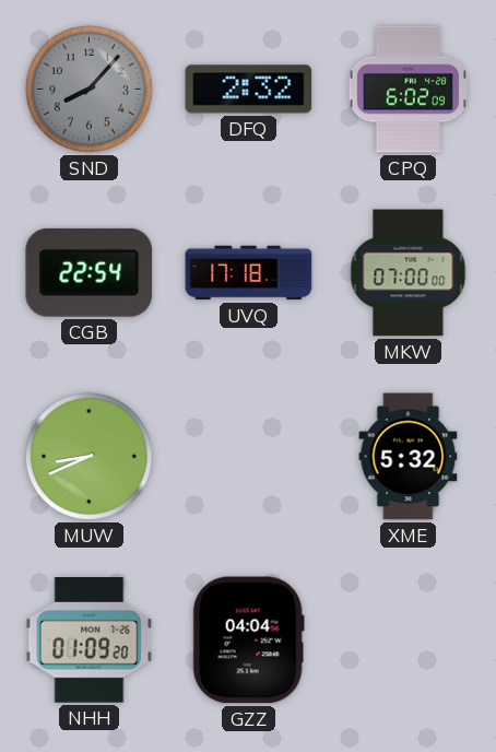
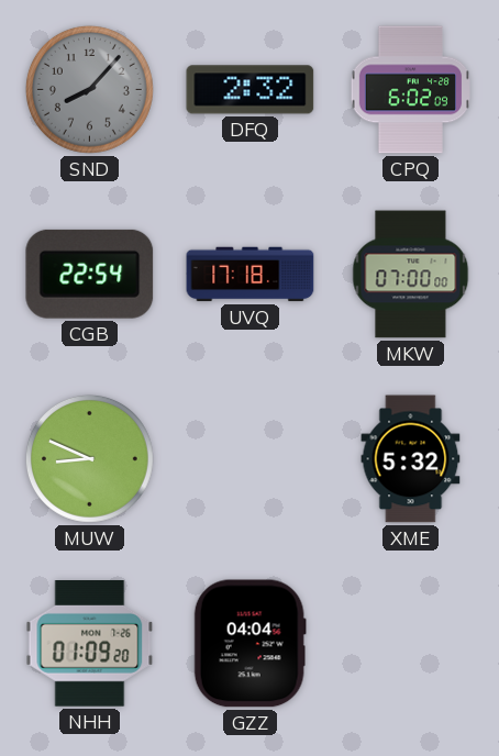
MUW: 8:41 -> 8:49 (89, 458)
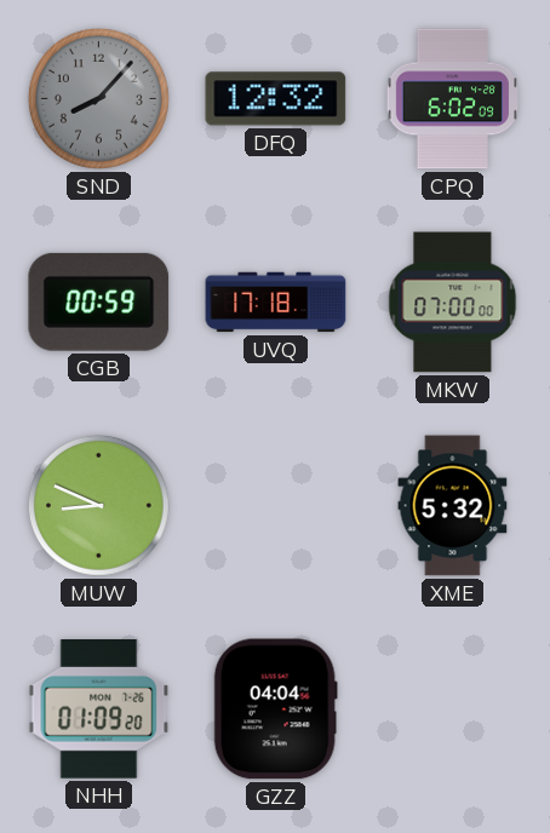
DFQ: 2:32 -> 12:32 (276, 99)
CGB: 22:54 -> 00:59 (99, 301)
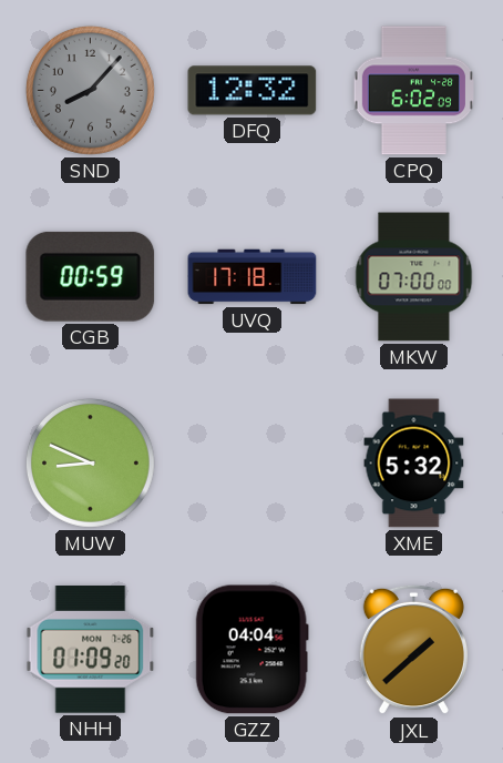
JXL: none -> 1:38 (413, 650)
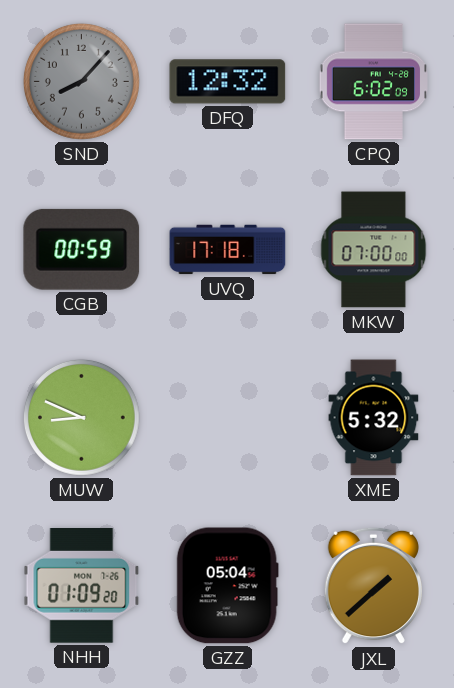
GZZ: 04:04 -> 05:04 (227, 586)
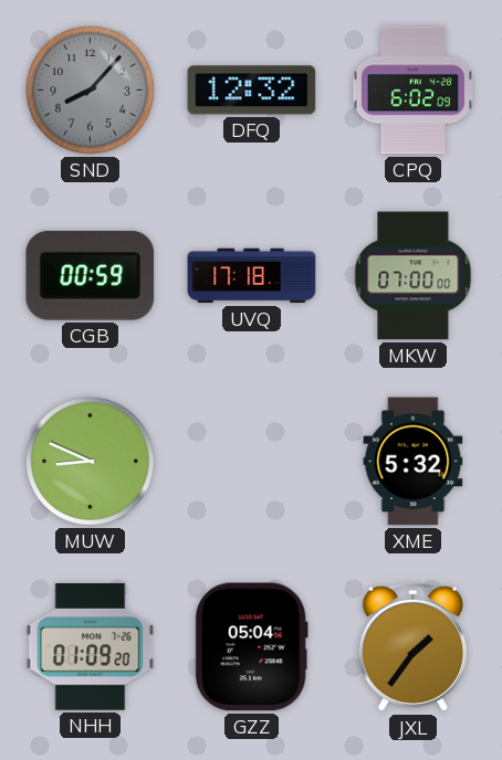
JXL: 1:38 -> 1:36 (412, 647)
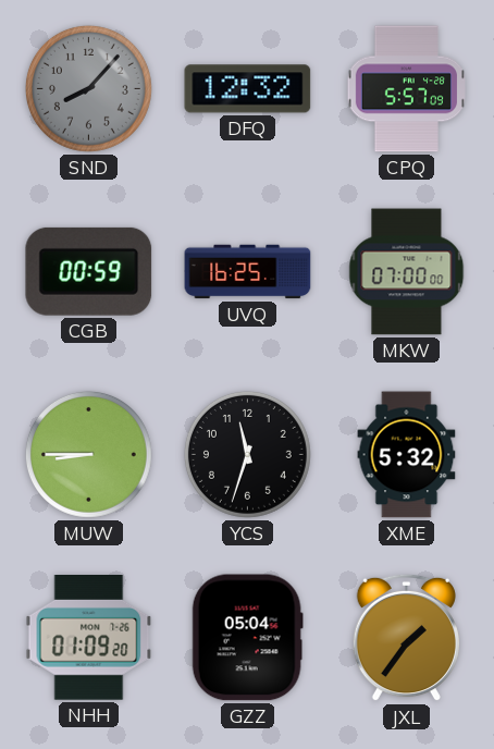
CPQ: 6:02 -> 5:57 (406, 89)
UVQ: 17:18 -> 16:25 (248, 272)
MUW: 8:49 -> 8:45 (88, 454)
YCS: none -> 11:33 (247, 454)
